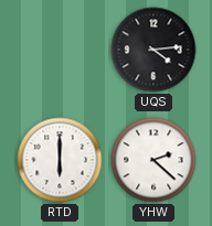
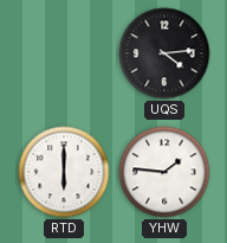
YHW: 2:22 -> 1:46 (164, 172)
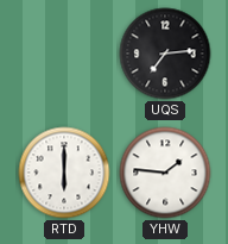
UQS: 4:14 -> 7:14 (165, 54)
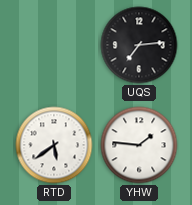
RTD: 6:00 -> 5:39 (54, 145)
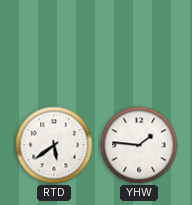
UQS: 7:14 -> none (139, 45)
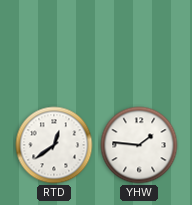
RTD: 5:39 -> 12:39 (54, 145)
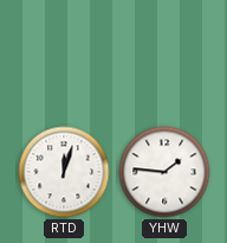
RTD: 12:39 -> 12:03 (64, 172)
